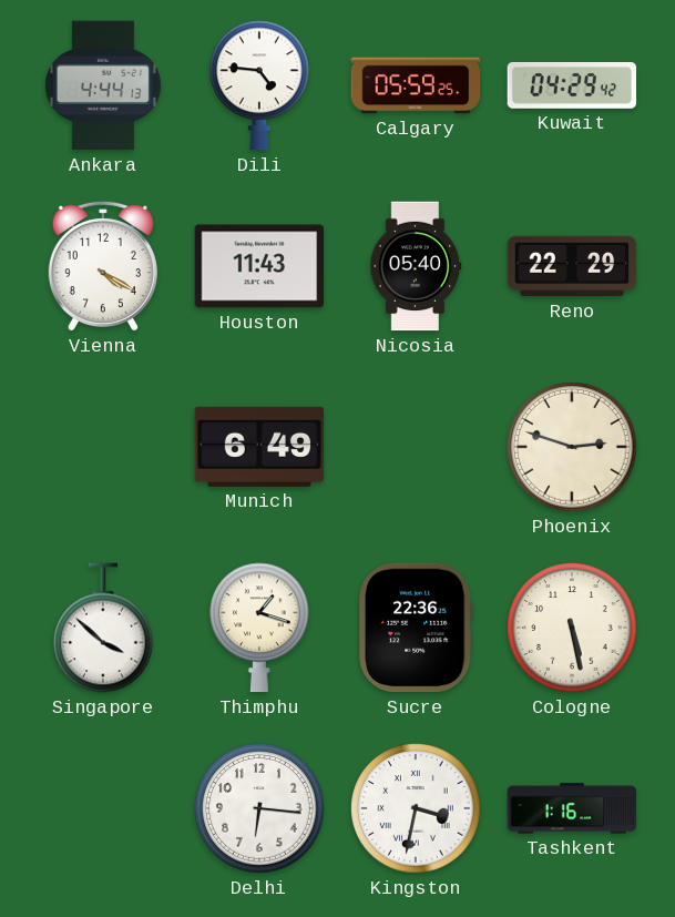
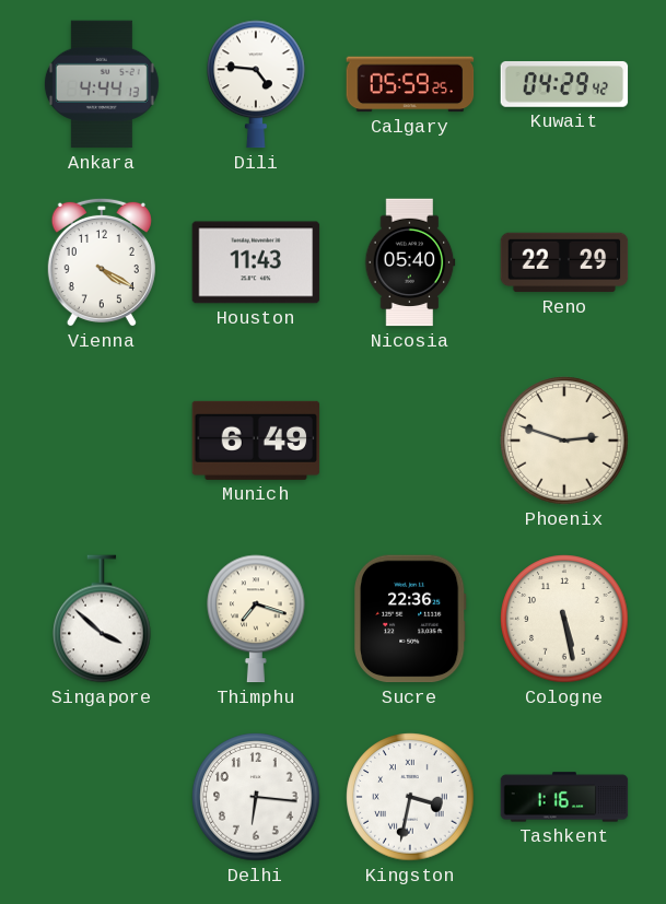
Thimphu: 1:18 -> 7:18 (256, 619)
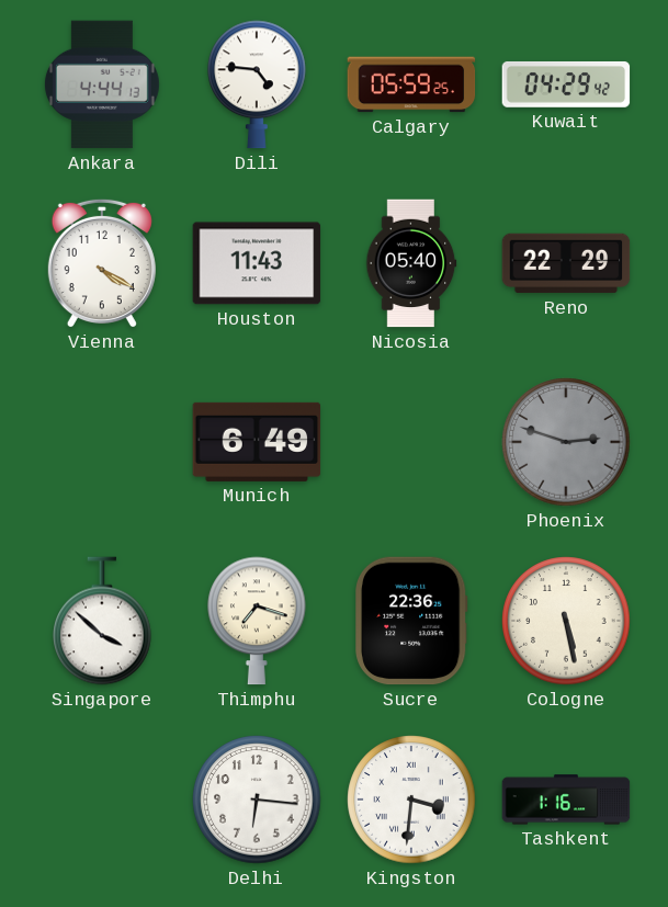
Phoenix dial: cream -> grey (566, 442)
Kingston: 3:32 -> 3:31 (411, 800)
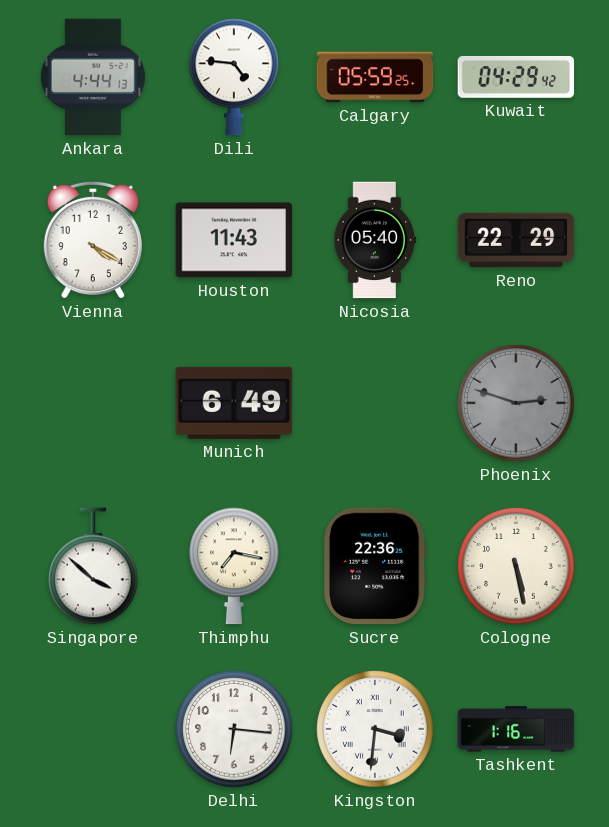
Thimphu: 7:18 -> 7:17 (234, 566)
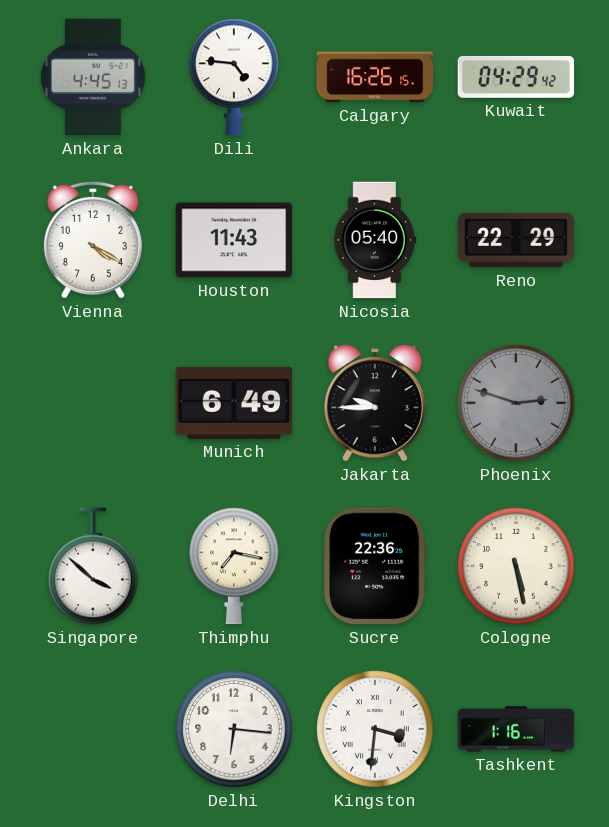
Ankara: 4:44 -> 4:45 (93, 77)
Calgary: 05:59 -> 16:26 (375, 77)
Jakarta: none -> 9:45 (375, 403)
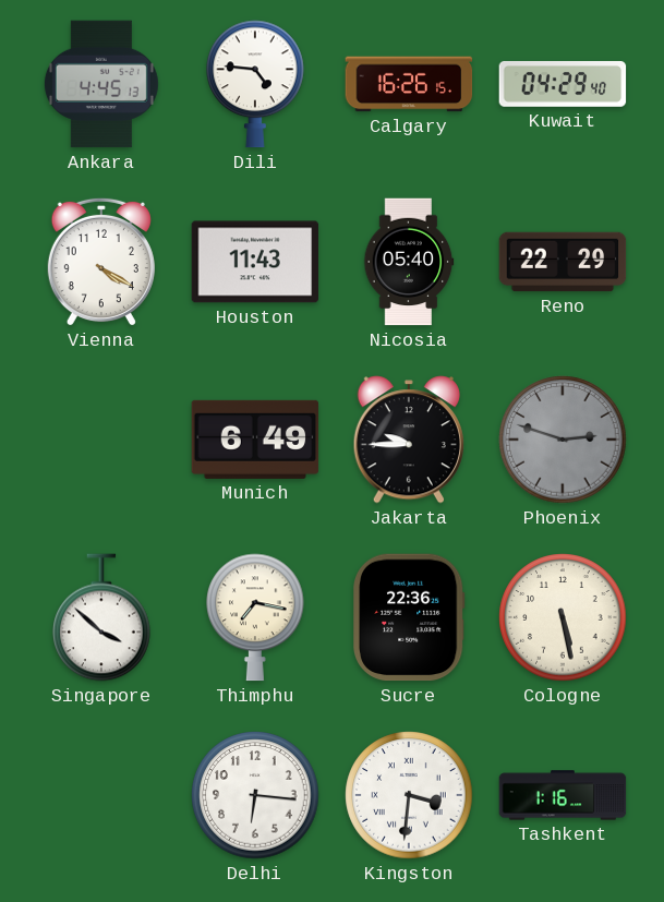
Kuwait: 04:29:42 -> 04:29:40 (563, 84)
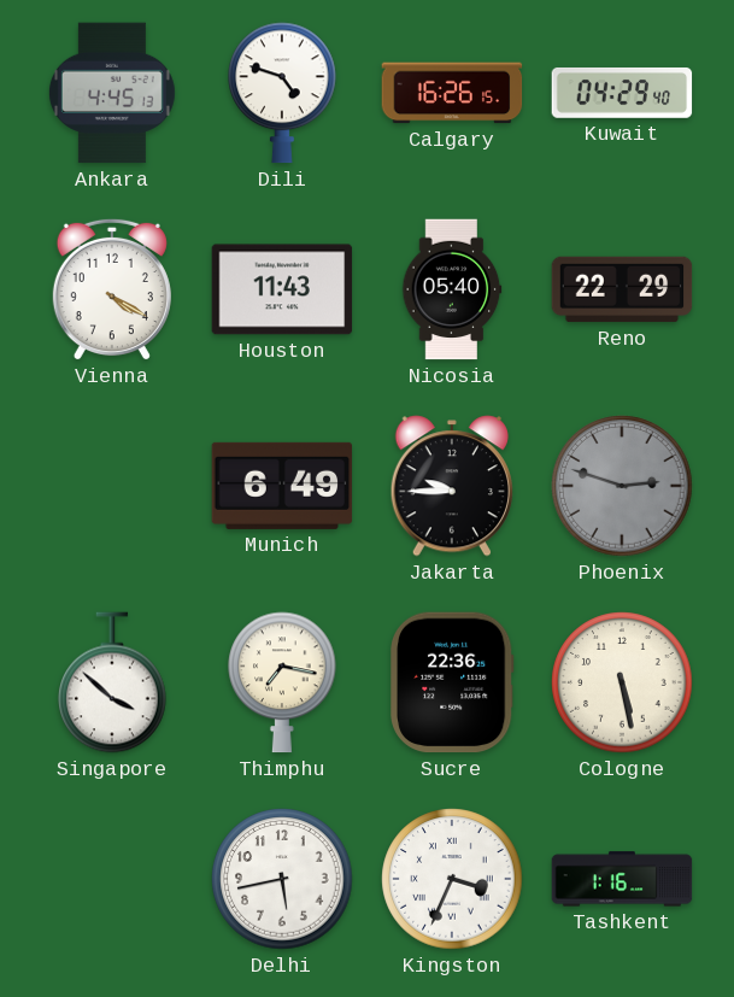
Dili: 4:46 -> 4:48 (282, 93)
Delhi: 6:16 -> 5:43 (282, 879)
Kingston: 3:31 -> 3:34 (452, 879)
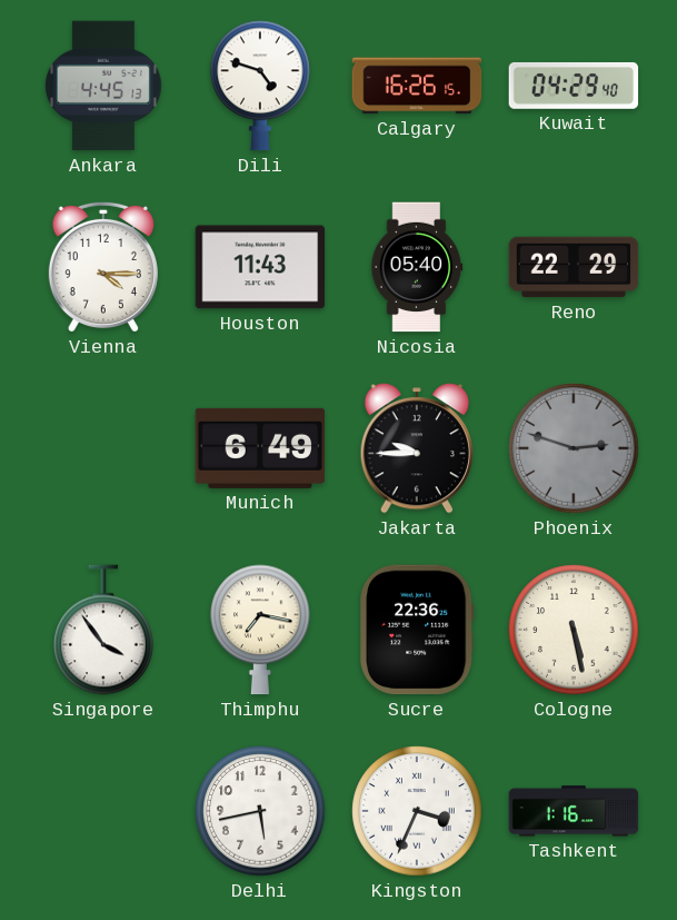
Vienna: 4:20 -> 4:15 (103, 267)
Singapore: 3:52 -> 3:54 (103, 630)
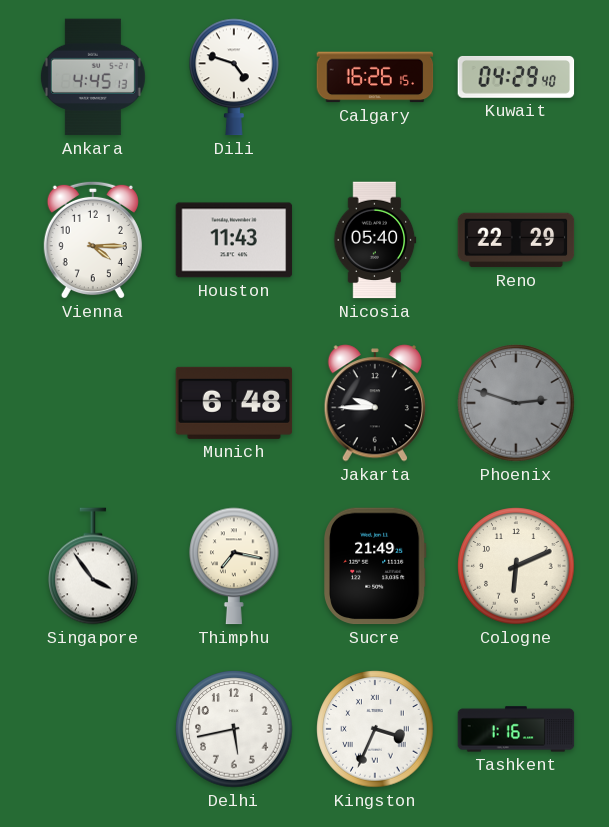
Munich: 6:49 -> 6:48 (234, 403)
Sucre: 22:36 -> 21:49 (376, 566)
Cologne: 5:28 -> 6:11 (516, 566)
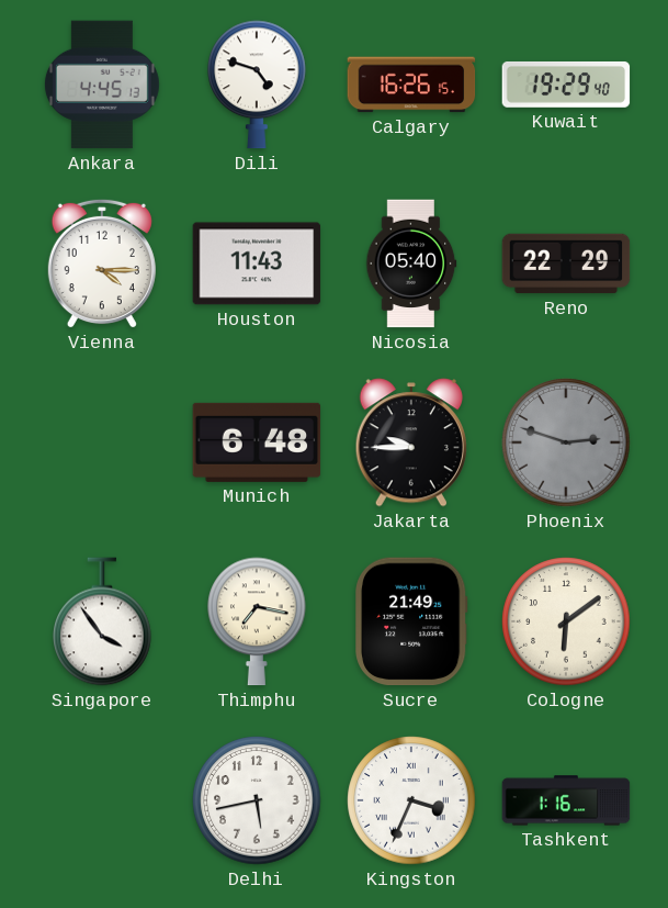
Kuwait: 04:29 -> 19:29 (566, 85)
Cologne: 6:11 -> 6:09 (566, 621)
